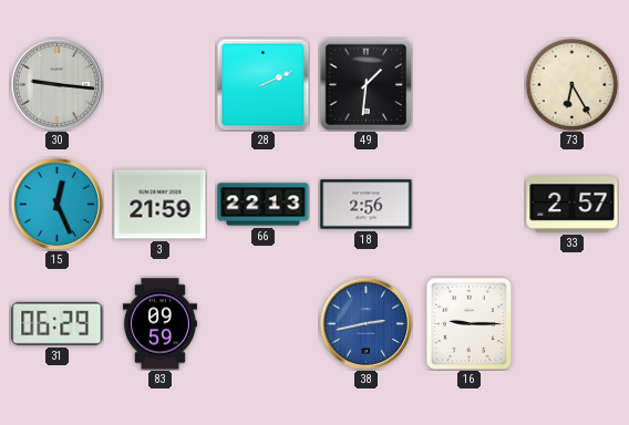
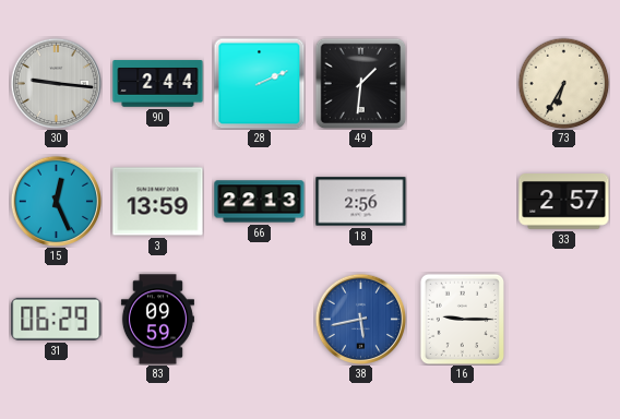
90: none -> 2:44 (158, 84)
73: 6:25 -> 6:35 (563, 83)
3: 21:59 -> 13:59 (158, 202)
38: 2:43 -> 5:43 (360, 319)
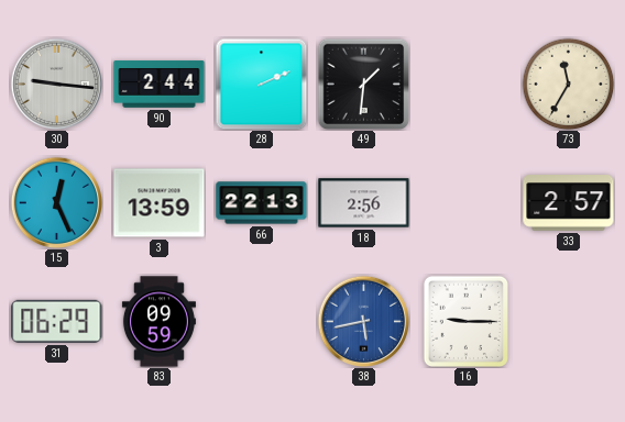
73: 6:35 -> 11:35 (568, 84)
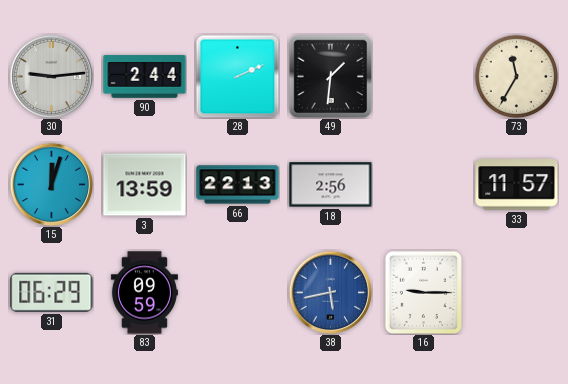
30: 9:16 -> 9:14 (51, 76)
15: 12:26 -> 12:03 (51, 184)
33: 2:57 -> 11:57 (517, 185)
